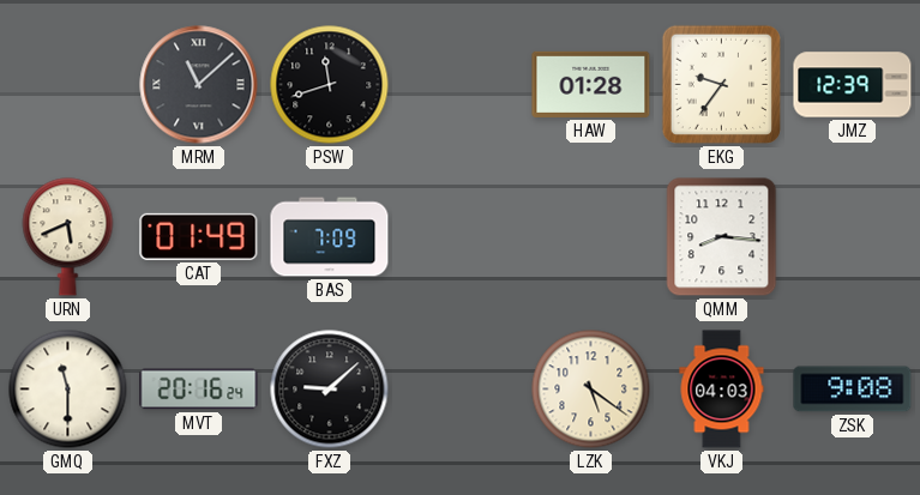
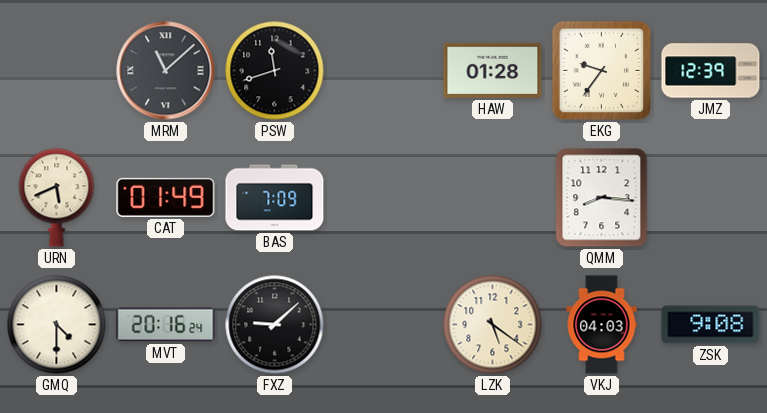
GMQ: 11:30 -> 4:30 (57, 325)
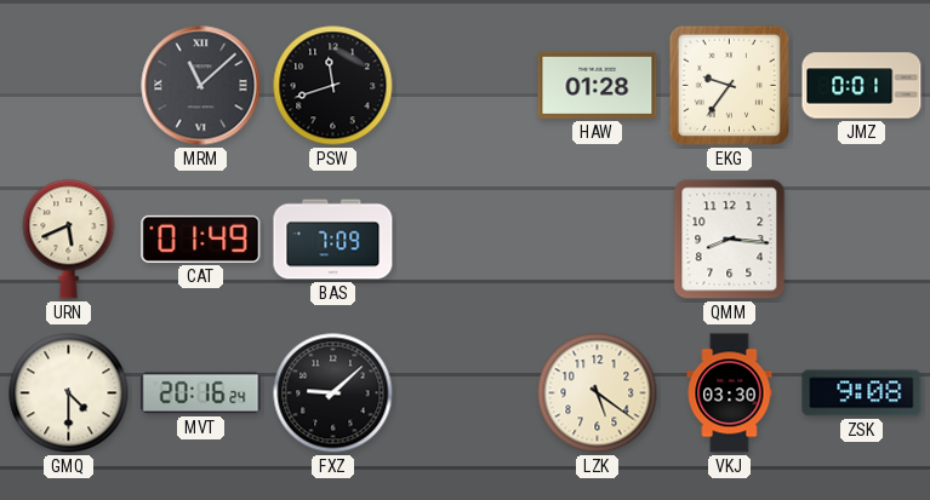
JMZ: 12:39 -> 0:01 (862, 86)
VKJ: 04:03 -> 03:30 (730, 393)
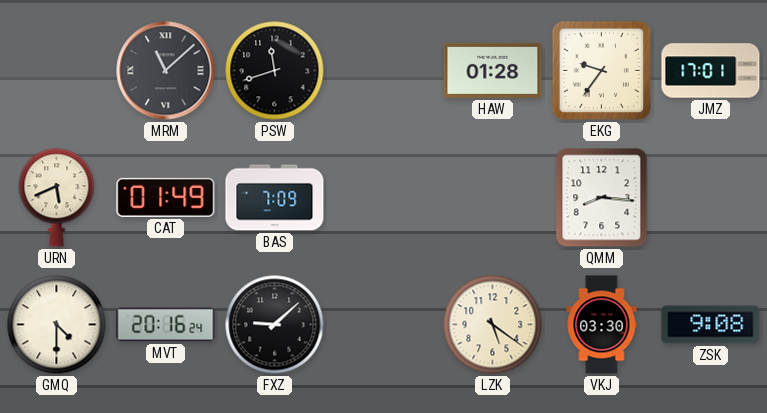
JMZ: 0:01 -> 17:01 (711, 71)
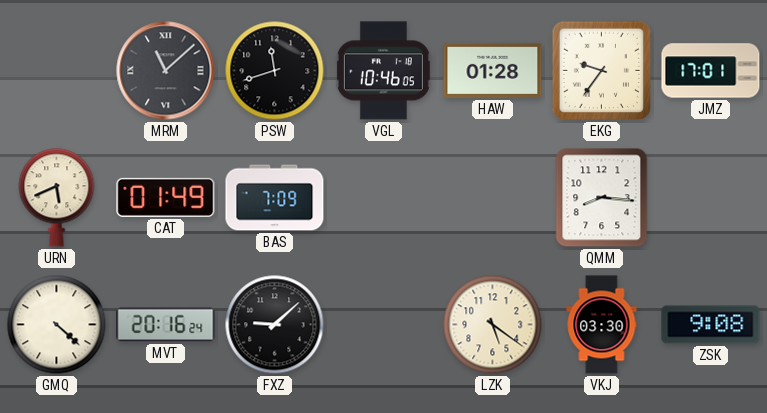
VGL: none -> 10:46 (383, 71)
GMQ: 4:30 -> 4:22 (57, 325)
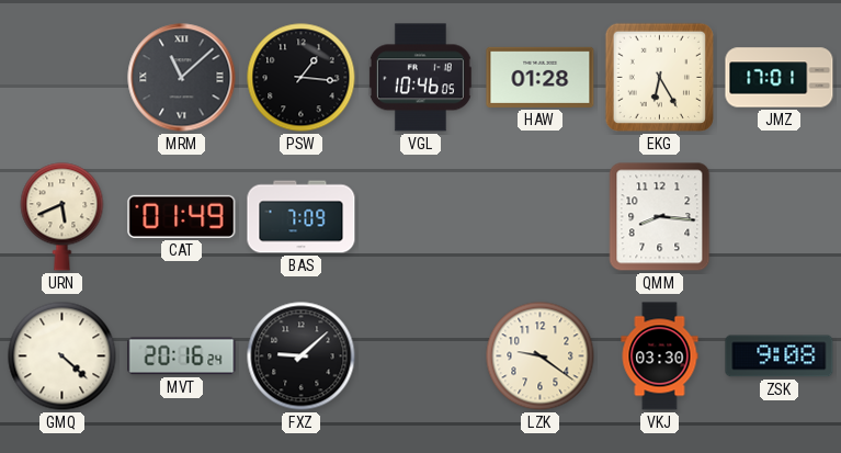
PSW: 11:42 -> 1:16 (302, 78)
EKG: 9:36 -> 6:25 (659, 77)
LZK: 5:21 -> 9:21 (541, 356)
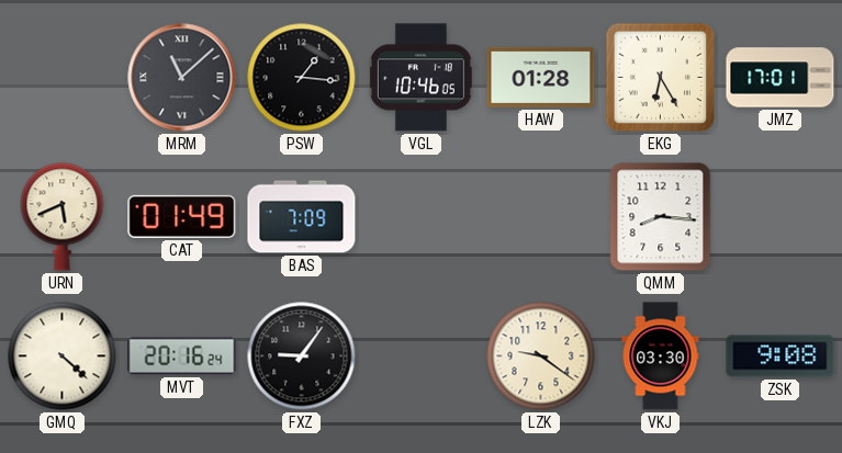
FXZ: 9:08 -> 9:06 (302, 356)
